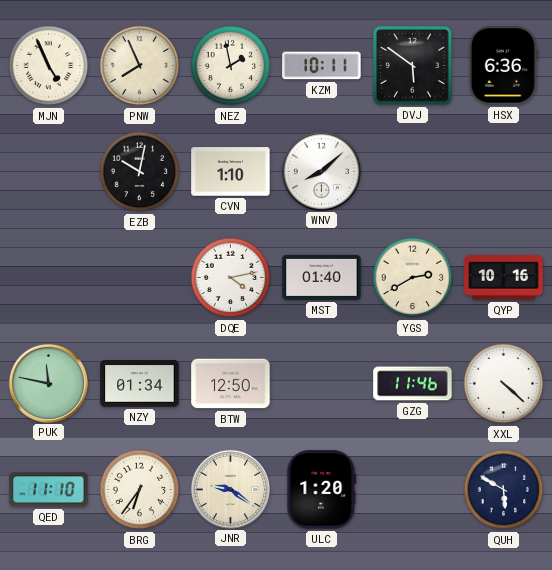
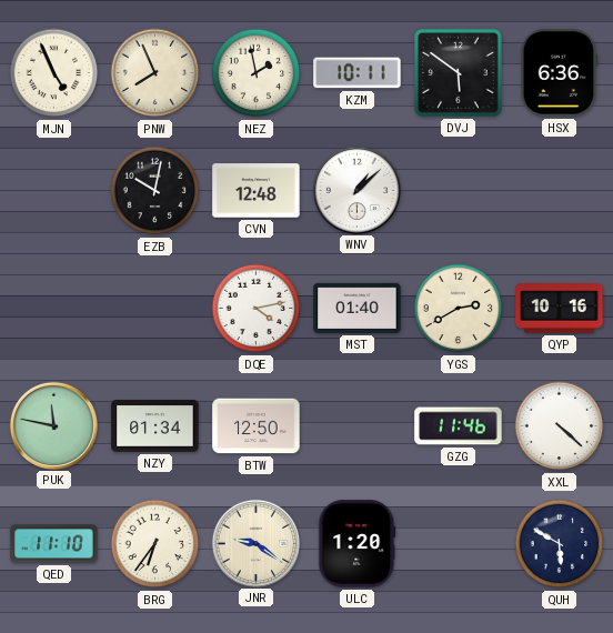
CVN: 1:10 -> 12:48 (257, 191)
WNV: 8:08 -> 1:08 (356, 190)
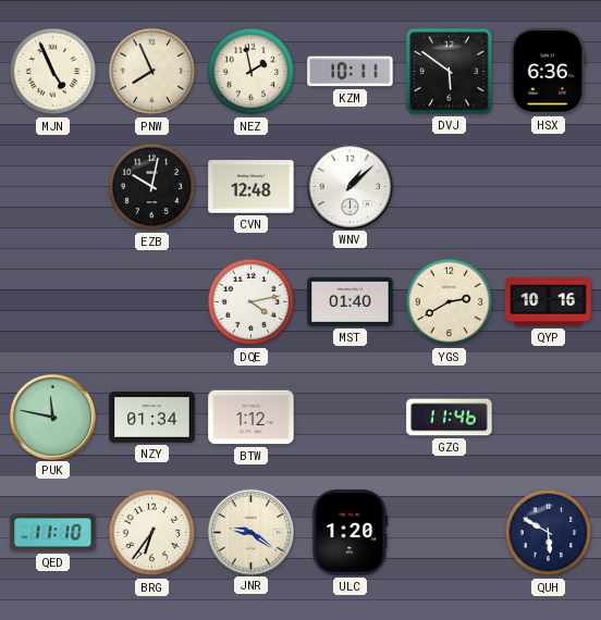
BTW: 12:50 -> 1:12 (252, 418)
XXL: 4:22 -> none (560, 426)
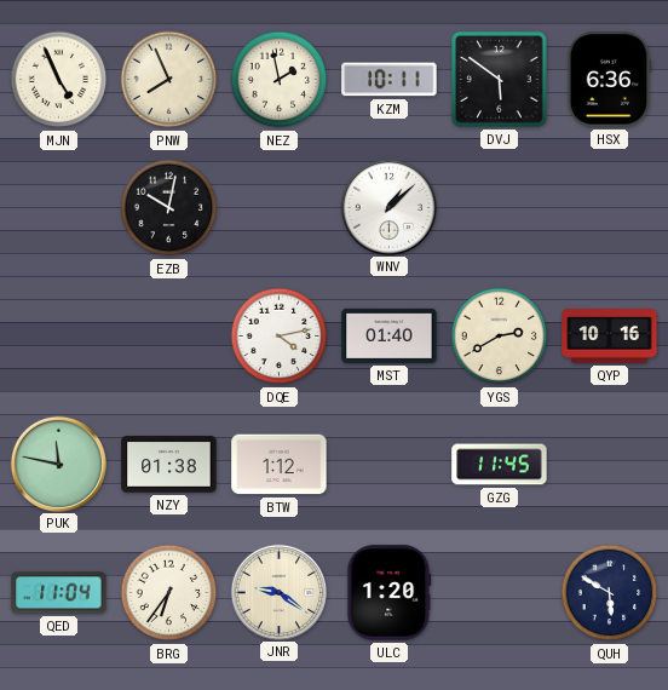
CVN: 12:48 -> none (252, 187)
NZY: 01:34 -> 01:38 (169, 465)
GZG: 11:46 -> 11:45 (500, 465)
QED: 11:10 -> 11:04 (59, 593)
